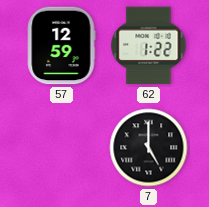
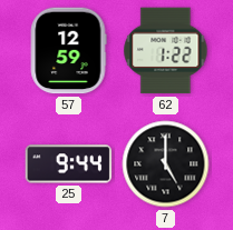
25: none -> 9:44 (69, 164)
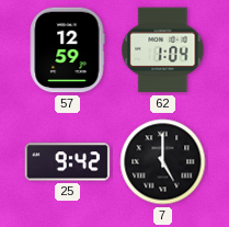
62: 1:22 -> 1:04 (163, 50)
25: 9:44 -> 9:42 (68, 162)
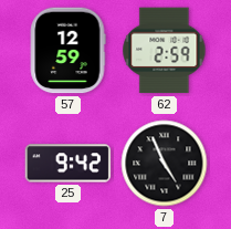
62: 1:04 -> 2:59 (165, 51)
7: 5:00 -> 4:56 (165, 164)
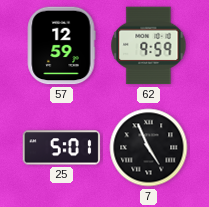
62: 2:59 -> 9:59 (149, 46)
25: 9:42 -> 5:01 (62, 148)
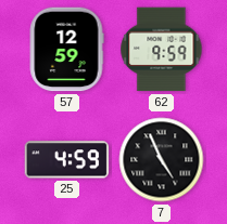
25: 5:01 -> 4:59 (67, 160)
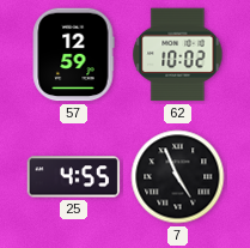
62: 9:59 -> 10:02 (178, 55)
25: 4:59 -> 4:55 (74, 177)
